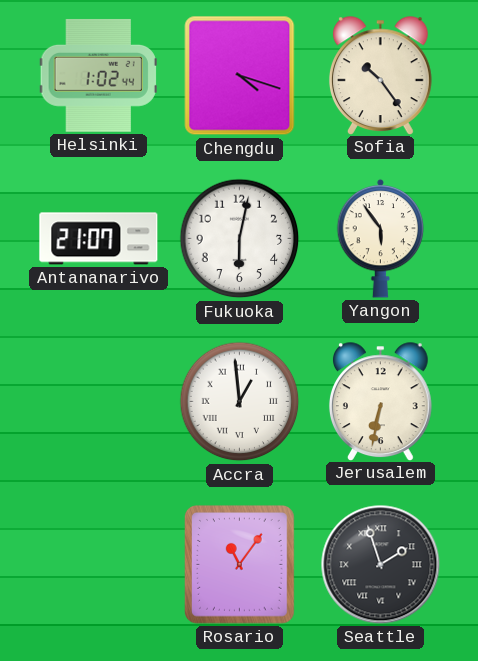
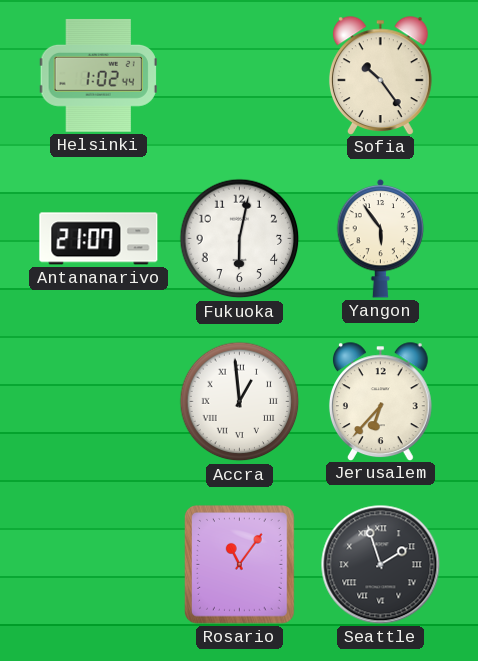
Chengdu: 4:18 -> none (240, 76)
Jerusalem: 6:32 -> 6:37 (380, 401)
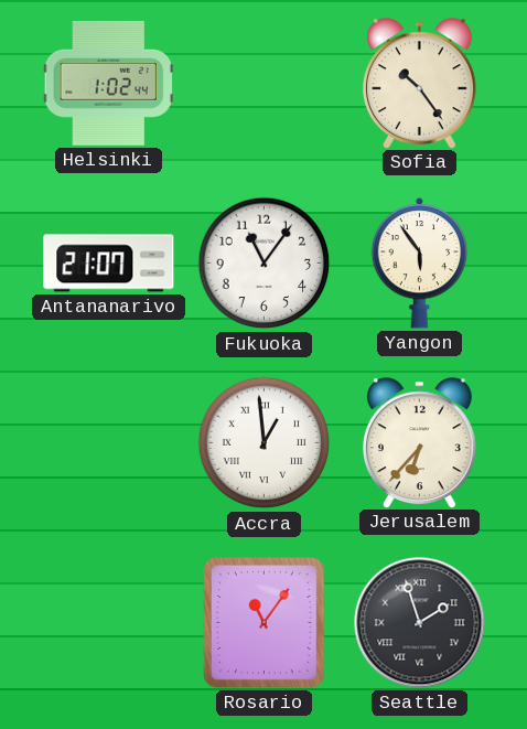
Fukuoka: 6:02 -> 11:06 (265, 264)
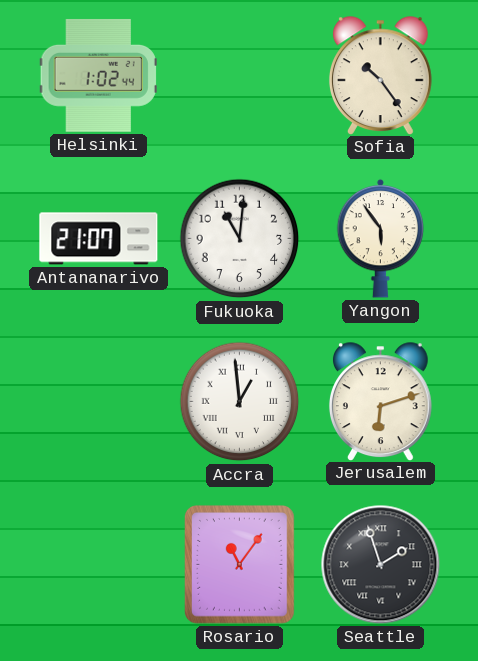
Fukuoka: 11:06 -> 11:01 (240, 239)
Jerusalem: 6:37 -> 6:12 (380, 401)
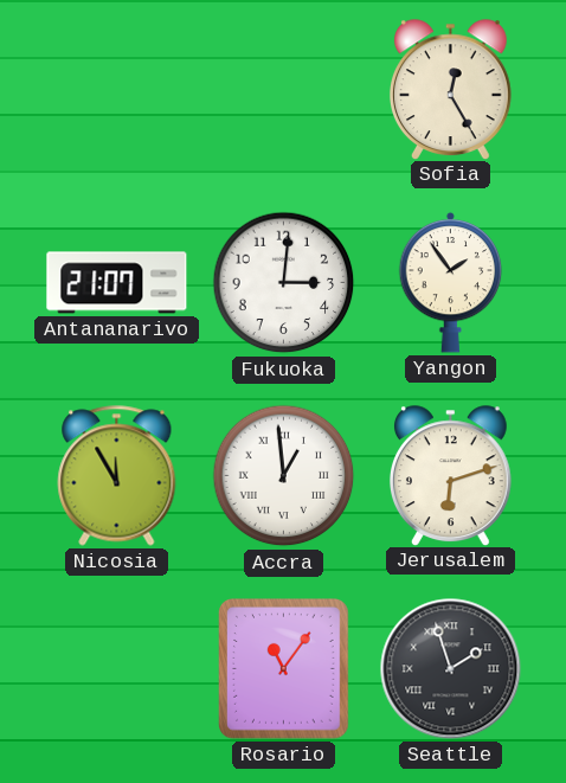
Helsinki: 1:02 -> none (98, 75)
Sofia: 10:24 -> 12:25 (450, 89)
Fukuoka: 11:01 -> 3:01 (284, 283)
Yangon: 5:54 -> 1:54 (451, 282)
Nicosia: none -> 11:55 (117, 476)
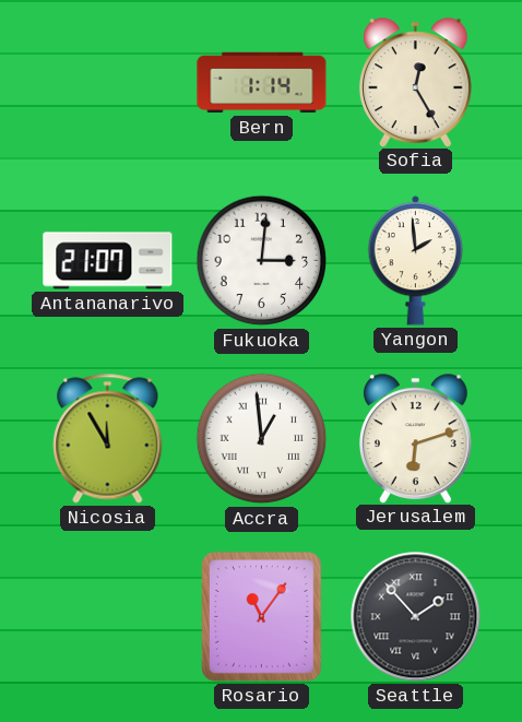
Bern: none -> 1:14 (262, 83)
Yangon: 1:54 -> 1:59 (416, 260)
Seattle: 1:57 -> 1:53 (416, 617)
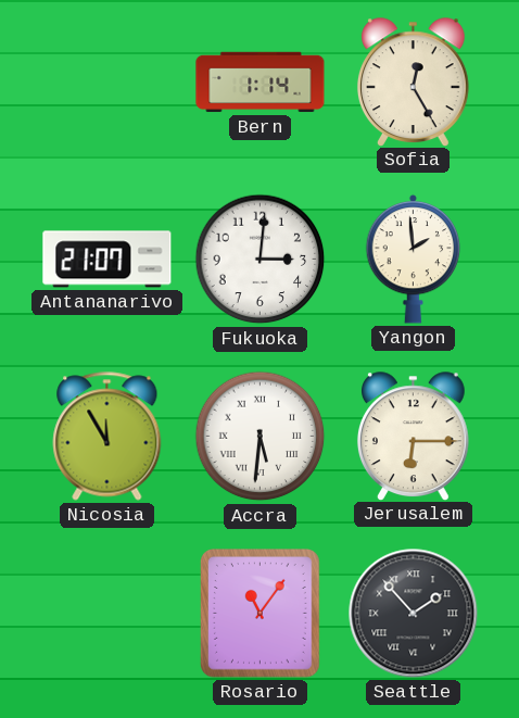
Accra: 12:59 -> 5:31 (261, 437)
Jerusalem: 6:12 -> 6:15 (413, 436)
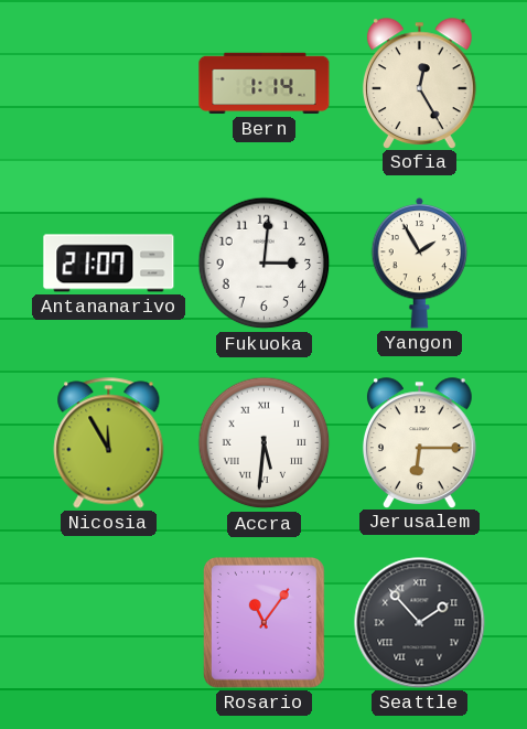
Yangon: 1:59 -> 1:55 (420, 262)
